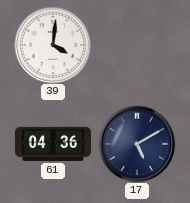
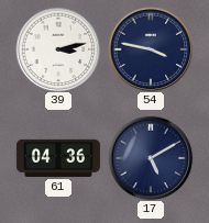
39: 4:01 -> 3:13 (58, 49)
54: none -> 3:47 (151, 49)
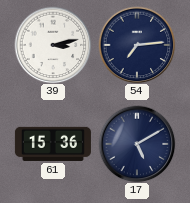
54: 3:47 -> 7:14 (137, 45)
61: 04:36 -> 15:36 (53, 144)
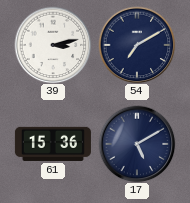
54: 7:14 -> 7:10 (137, 45)
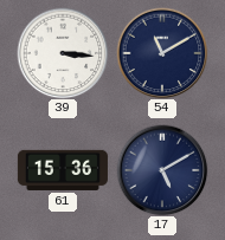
39: 3:13 -> 3:16 (63, 53)
54: 7:10 -> 11:10 (162, 53)
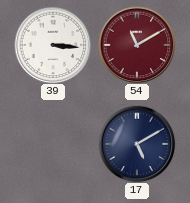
54 dial: navy -> burgundy (137, 45)
61: 15:36 -> none (63, 170)
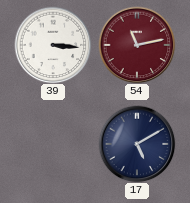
54: 11:10 -> 11:13 (137, 45)
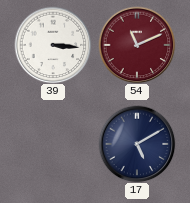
54: 11:13 -> 11:11 (137, 45)
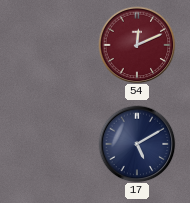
39: 3:16 -> none (53, 45)
54: 11:11 -> 12:11 (137, 45)
